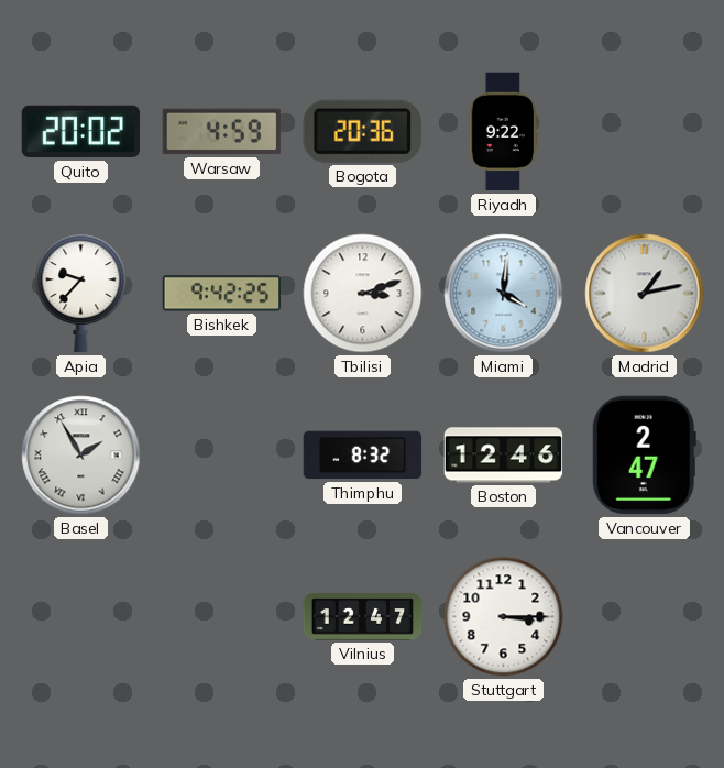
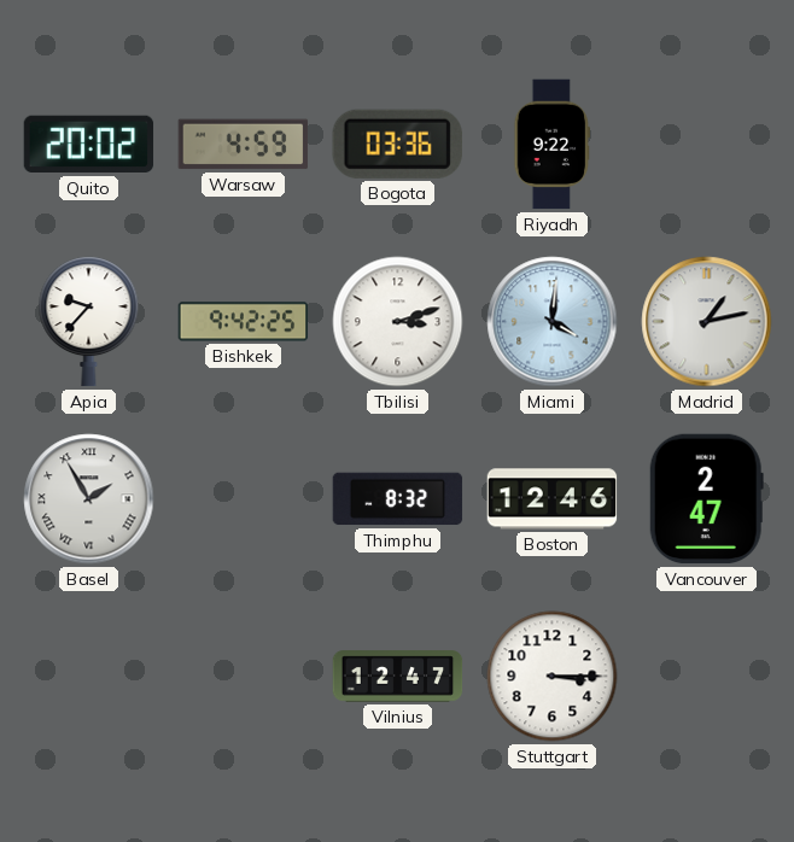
Bogota: 20:36 -> 03:36 (397, 144)
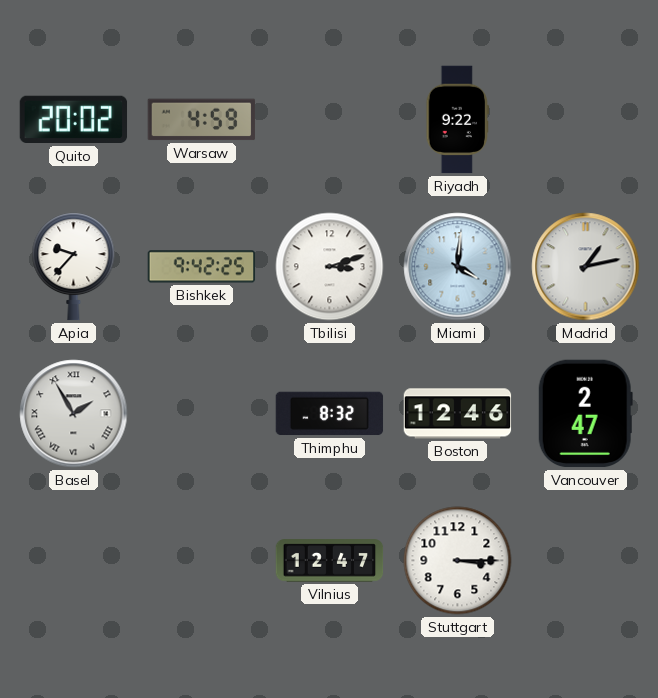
Bogota: 03:36 -> none (397, 144)
